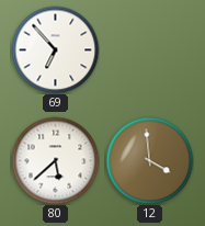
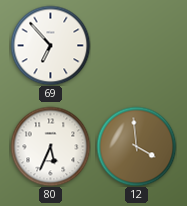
80: 5:38 -> 5:34 (50, 146)
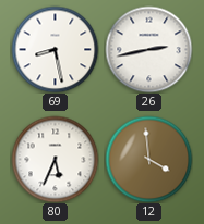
69: 6:53 -> 8:28 (55, 49)
26: none -> 2:43 (148, 49)
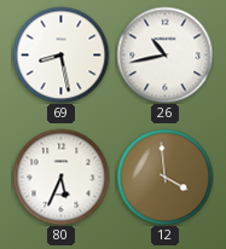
26: 2:43 -> 10:43 (164, 54)
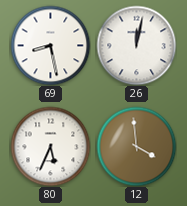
26: 10:43 -> 12:02 (136, 45)
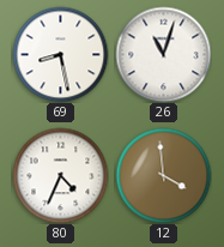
26: 12:02 -> 11:03 (163, 54)
80: 5:34 -> 4:34 (60, 175)
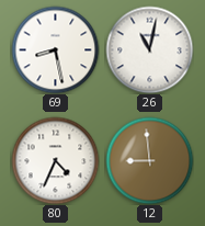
26: 11:03 -> 11:02 (149, 49)
12: 3:59 -> 8:59 (149, 160)
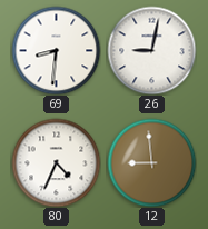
69: 8:28 -> 8:31 (56, 50)
26: 11:02 -> 9:02 (151, 50)
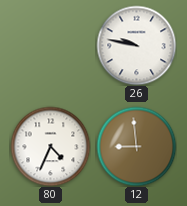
69: 8:31 -> none (56, 50)
26: 9:02 -> 9:47 (136, 45)
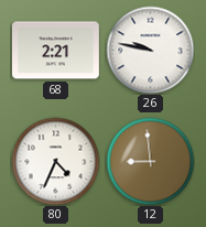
68: none -> 2:21 (55, 51)
